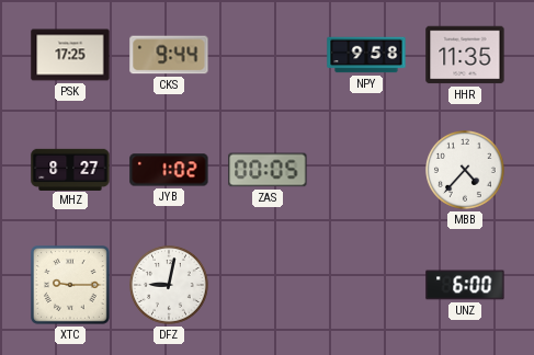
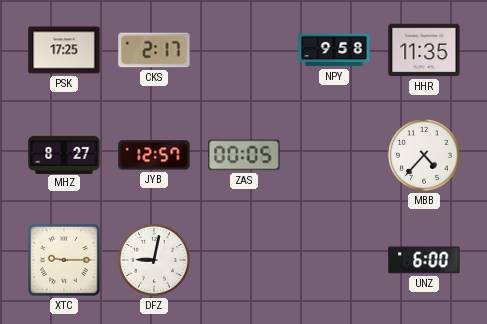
CKS: 9:44 -> 2:17 (154, 50)
JYB: 1:02 -> 12:57 (154, 155)
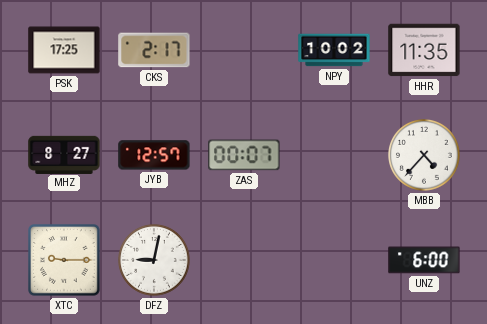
NPY: 9:58 -> 10:02 (334, 50)
ZAS: 00:05 -> 00:07 (244, 155)
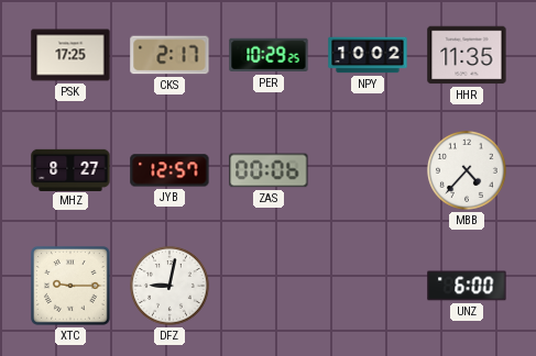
PER: none -> 10:29 (269, 55)
ZAS: 00:07 -> 00:06 (269, 170)
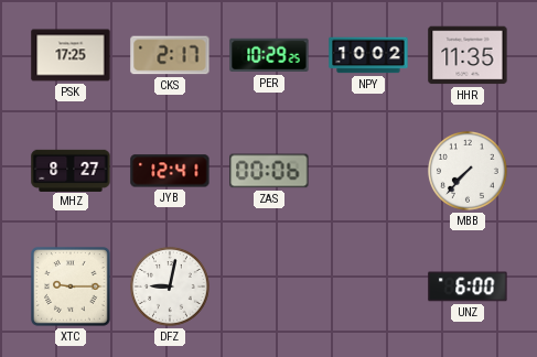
JYB: 12:57 -> 12:41 (170, 171)
MBB: 4:37 -> 7:37 (469, 172)
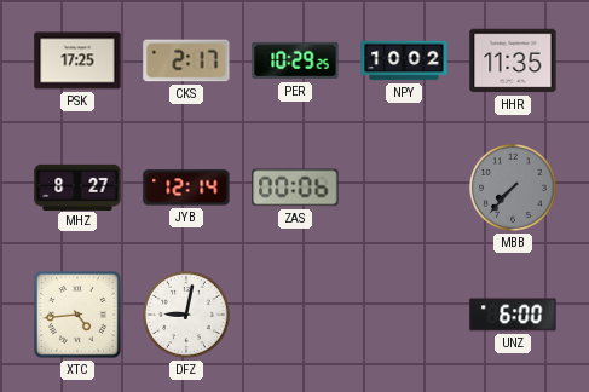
JYB: 12:41 -> 12:14 (186, 188)
MBB dial: white -> grey (514, 189)
XTC: 9:15 -> 4:44 (79, 316)
